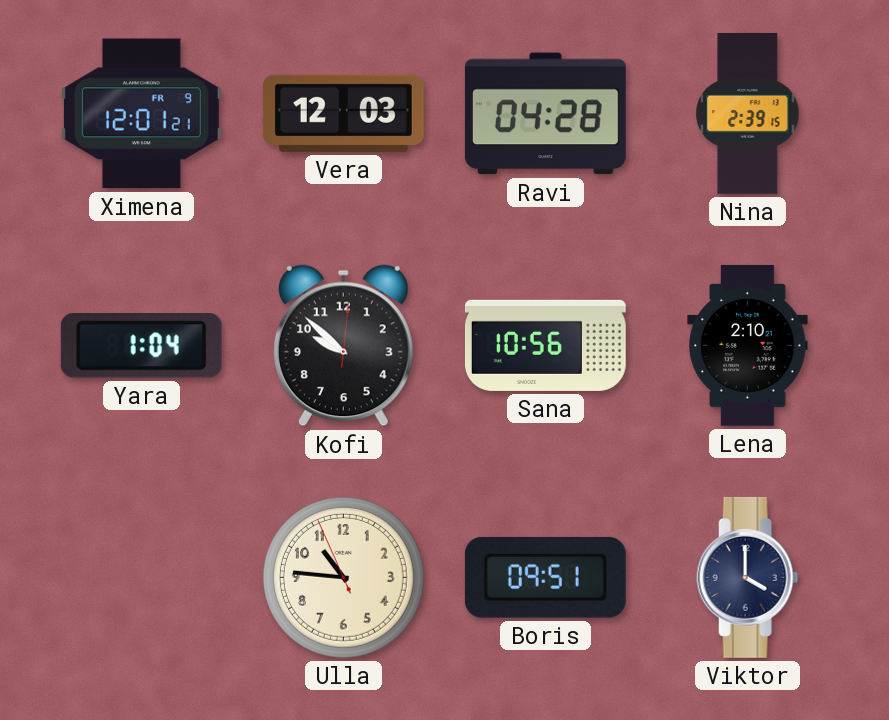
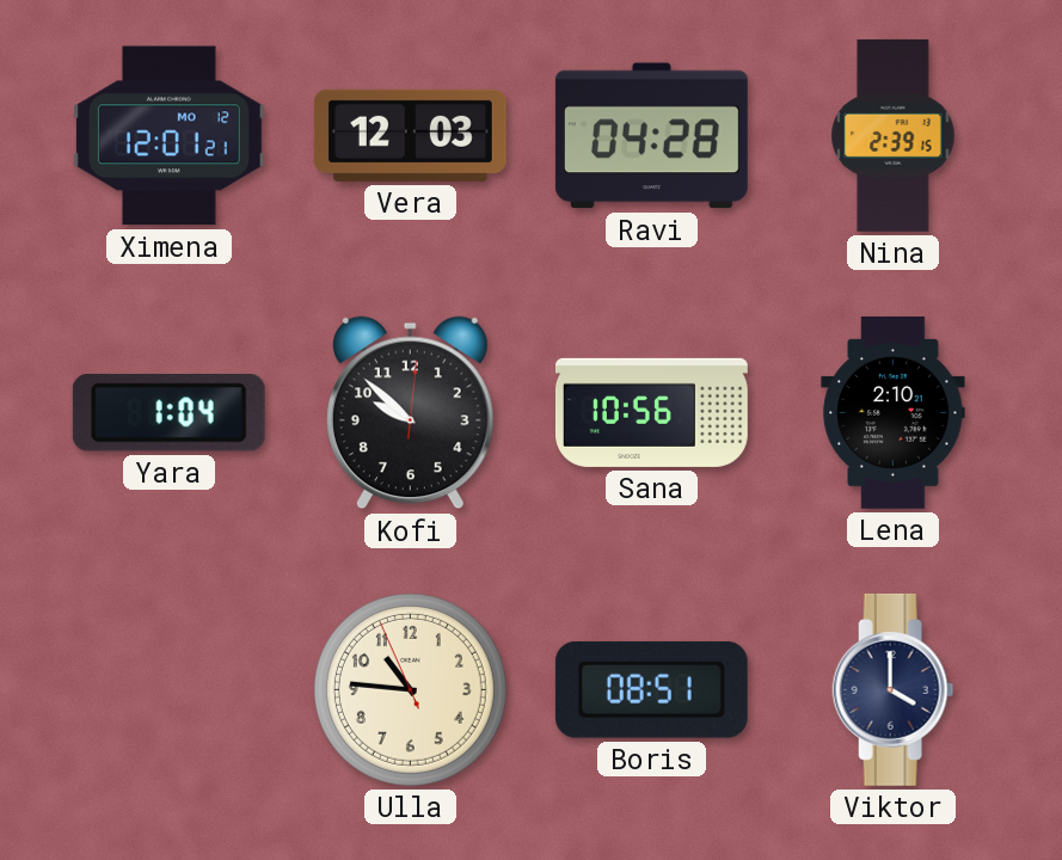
Ximena date: FR 9 -> MO 12 (168, 136)
Boris: 09:51 -> 08:51 (651, 689)
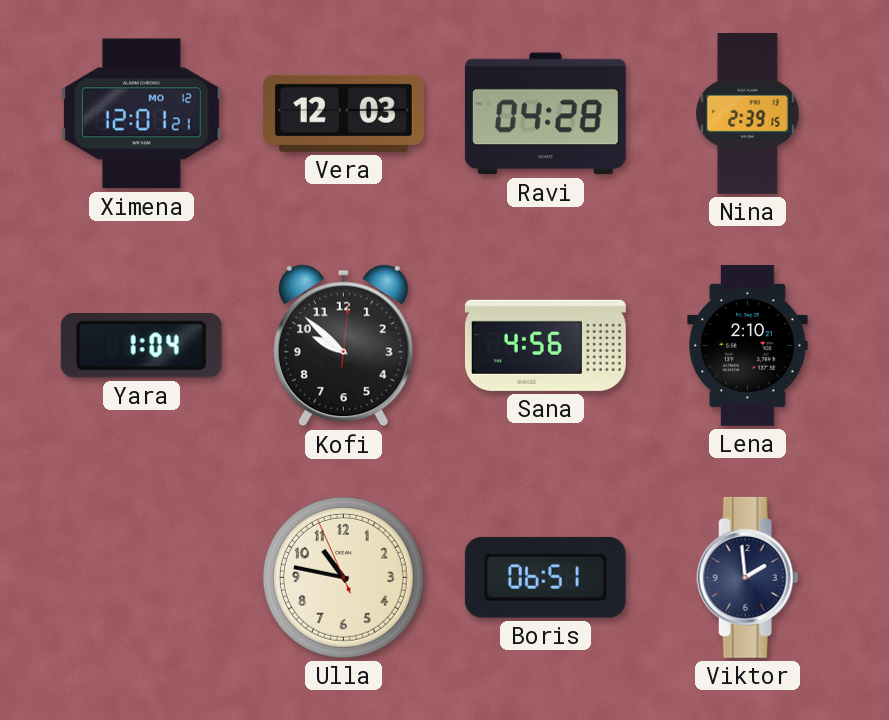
Sana: 10:56 -> 4:56 (545, 345)
Ulla: 10:45 -> 10:46 (343, 577)
Boris: 08:51 -> 06:51 (545, 577)
Viktor: 4:00 -> 1:59 (748, 577)
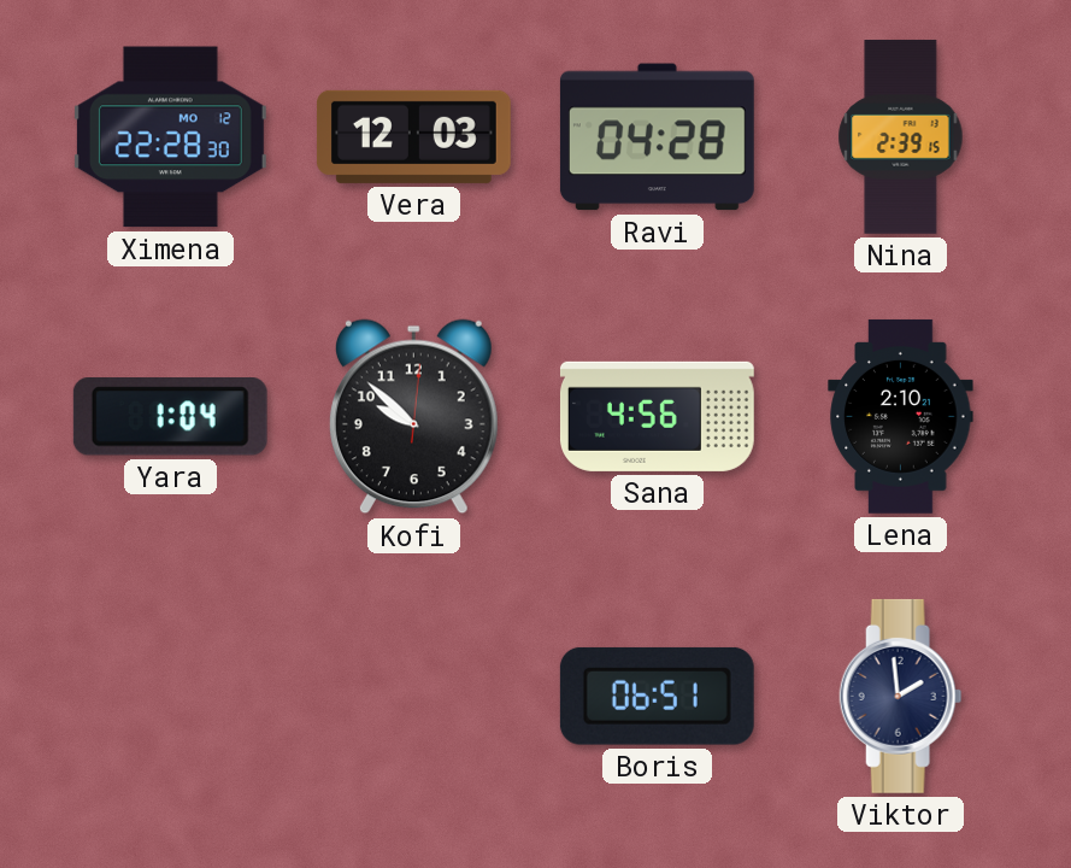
Ximena: 12:01 -> 22:28 (170, 137)
Ulla: 10:46 -> none (343, 577)
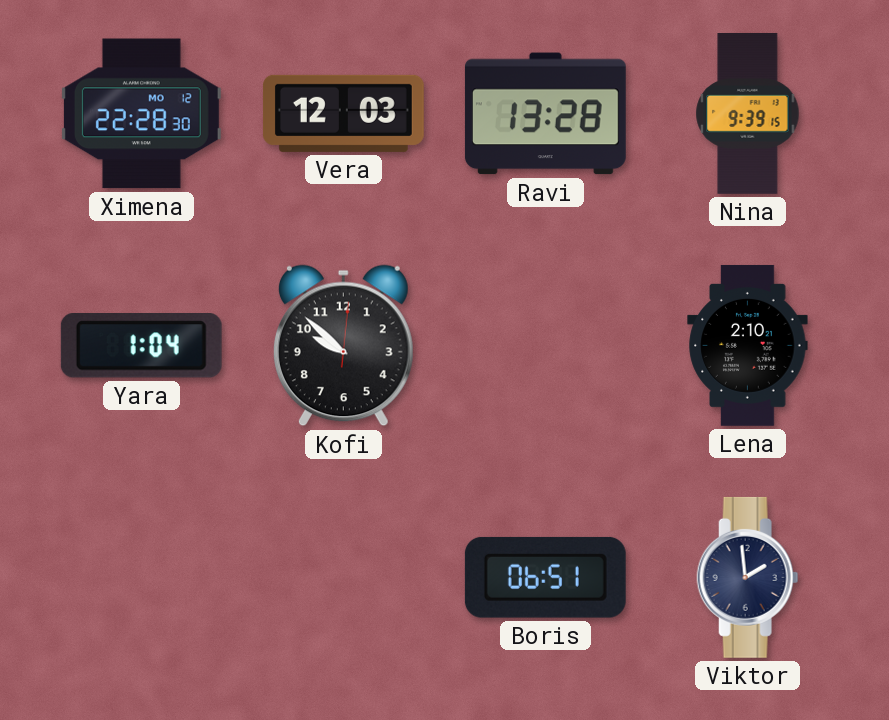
Ravi: 04:28 -> 13:28 (545, 114)
Nina: 2:39 -> 9:39 (748, 114)
Sana: 4:56 -> none (657, 416)
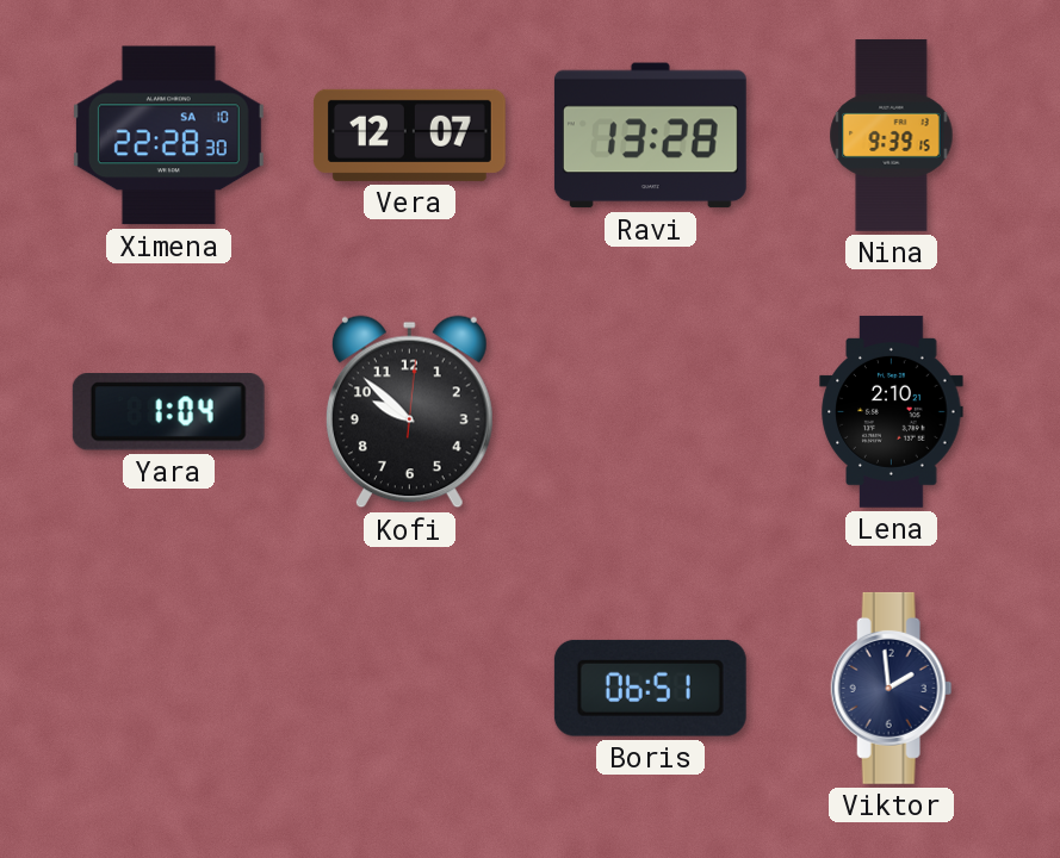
Ximena date: MO 12 -> SA 10 (168, 136)
Vera: 12:03 -> 12:07 (409, 135)
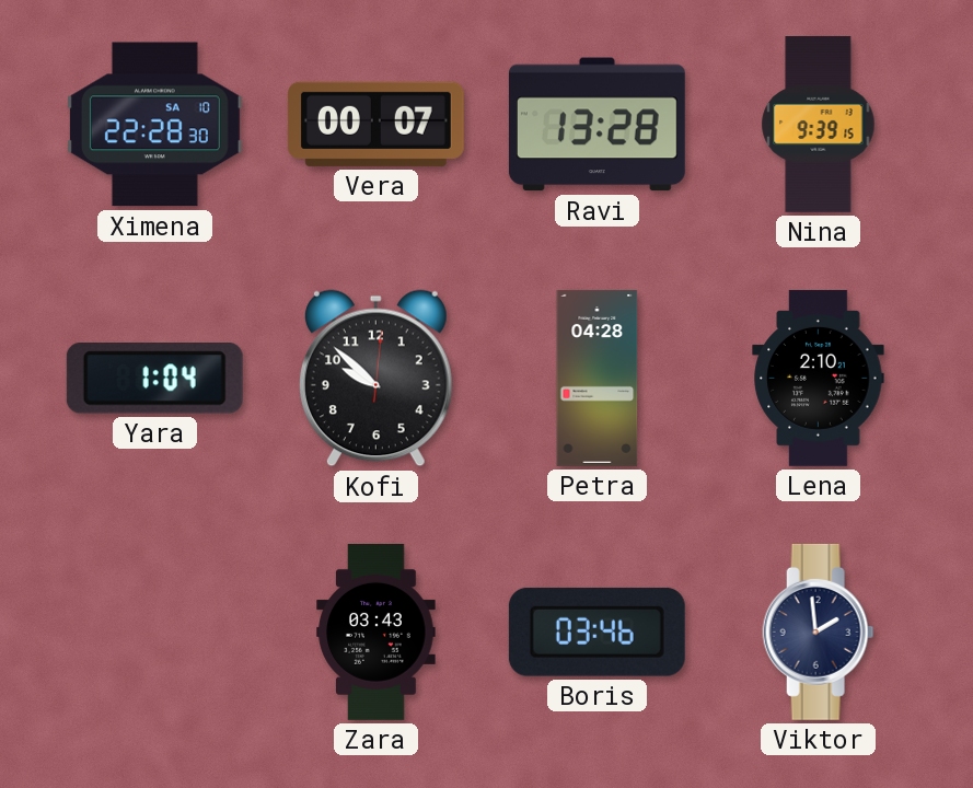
Vera: 12:07 -> 00:07 (375, 124)
Petra: none -> 04:28 (598, 379)
Zara: none -> 03:43 (377, 631)
Boris: 06:51 -> 03:46 (596, 631)
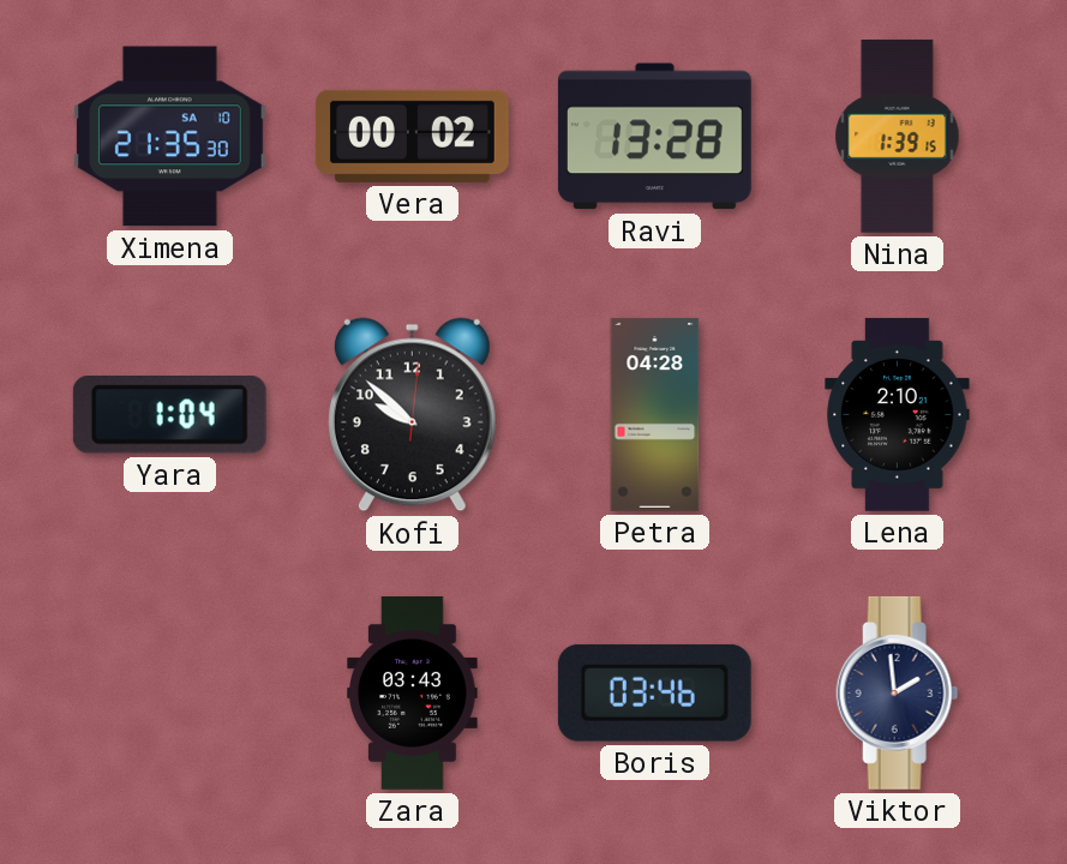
Ximena: 22:28 -> 21:35 (169, 137)
Vera: 00:07 -> 00:02 (412, 136)
Nina: 9:39 -> 1:39 (898, 137)
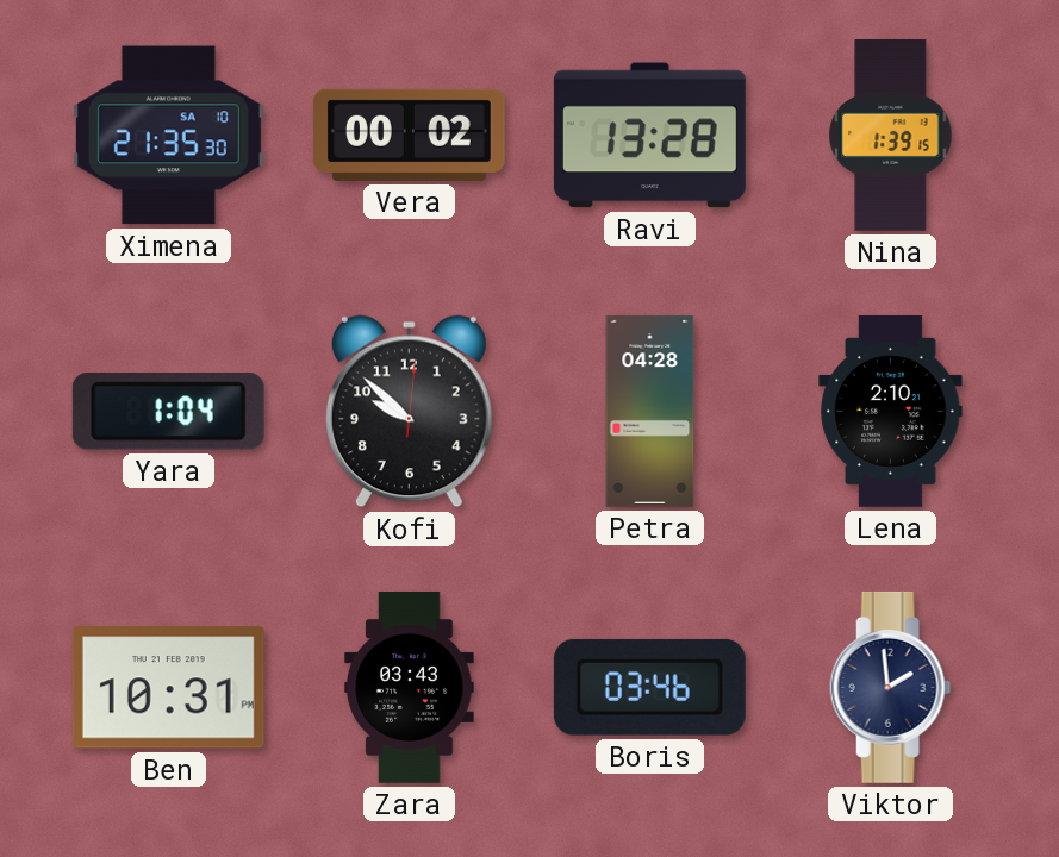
Ben: none -> 10:31 (168, 688)
